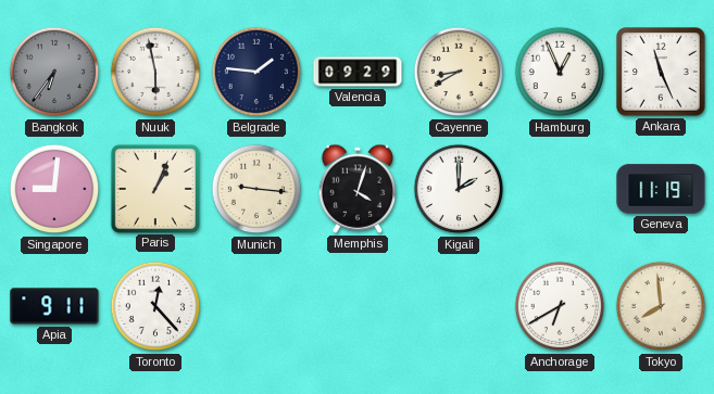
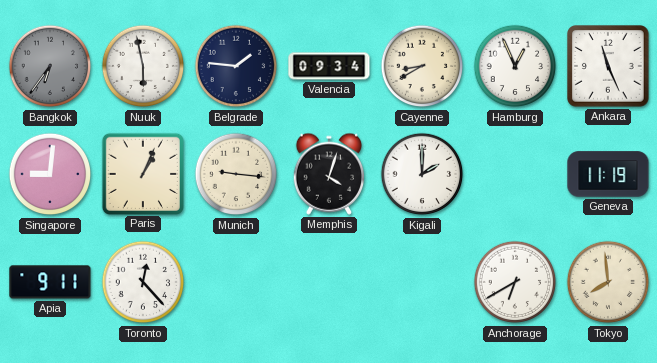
Valencia: 09:29 -> 09:34 (329, 66)
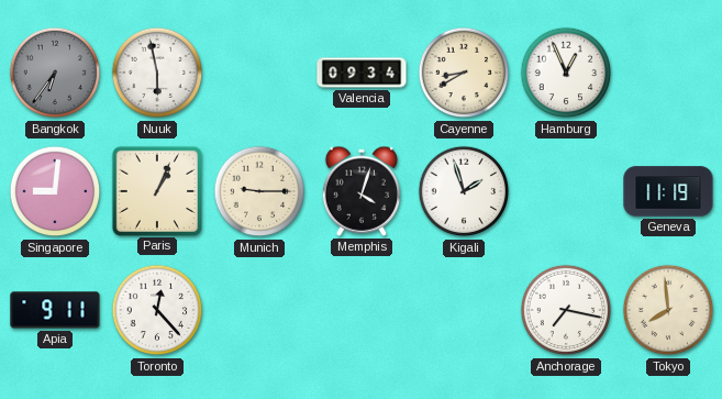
Belgrade: 1:46 -> none (236, 66)
Ankara: 11:26 -> none (608, 66)
Munich: 9:16 -> 9:15 (259, 191)
Kigali: 2:00 -> 1:57 (464, 191)
Anchorage: 6:40 -> 7:17 (566, 310)
